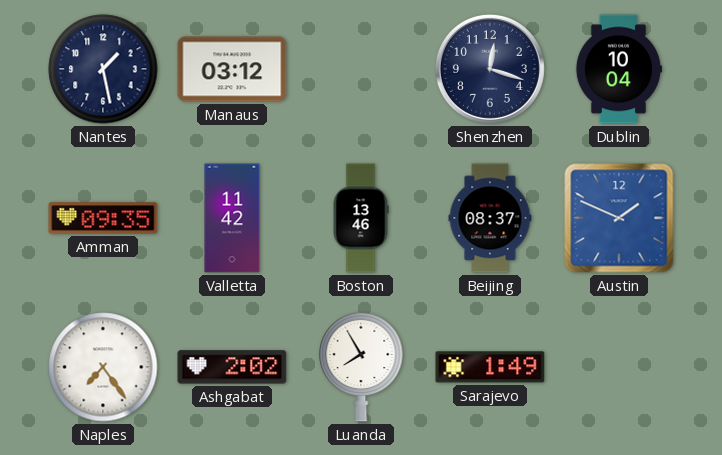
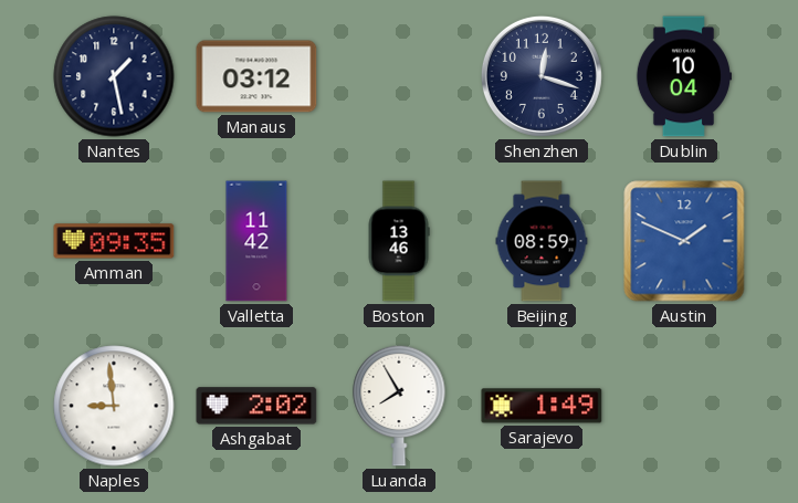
Beijing: 08:37 -> 08:59 (542, 241)
Naples: 7:24 -> 8:59 (114, 406)
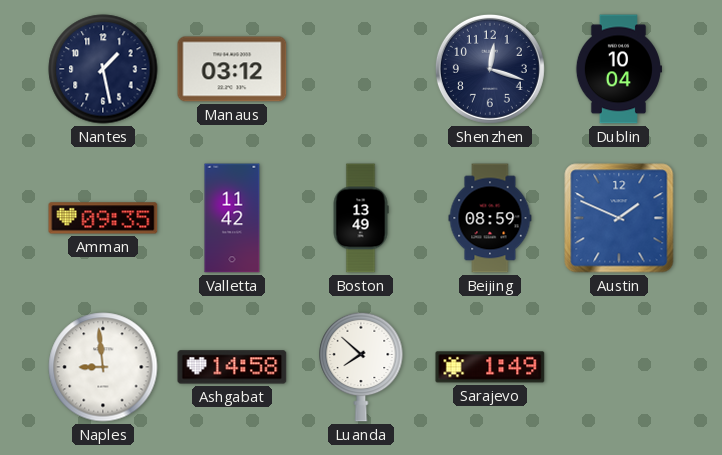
Boston: 13:46 -> 13:49 (361, 218)
Ashgabat: 2:02 -> 14:58 (232, 367)
Luanda: 7:55 -> 7:52 (361, 367)
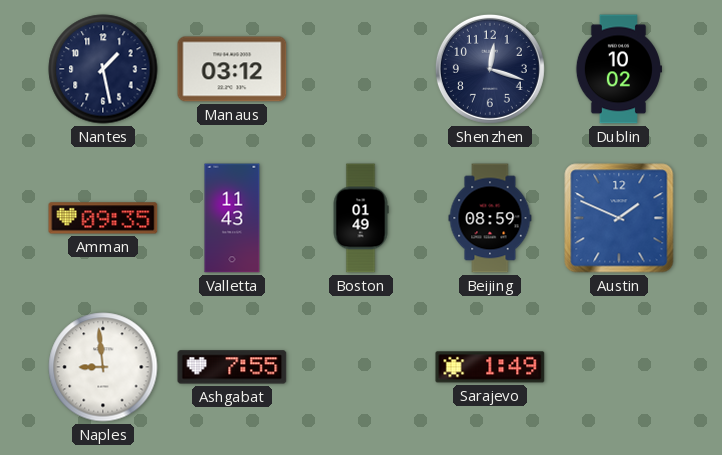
Dublin: 10:04 -> 10:02 (618, 69)
Valletta: 11:42 -> 11:43 (232, 218)
Boston: 13:49 -> 01:49 (361, 218)
Ashgabat: 14:58 -> 7:55 (232, 367)
Luanda: 7:52 -> none (361, 367)
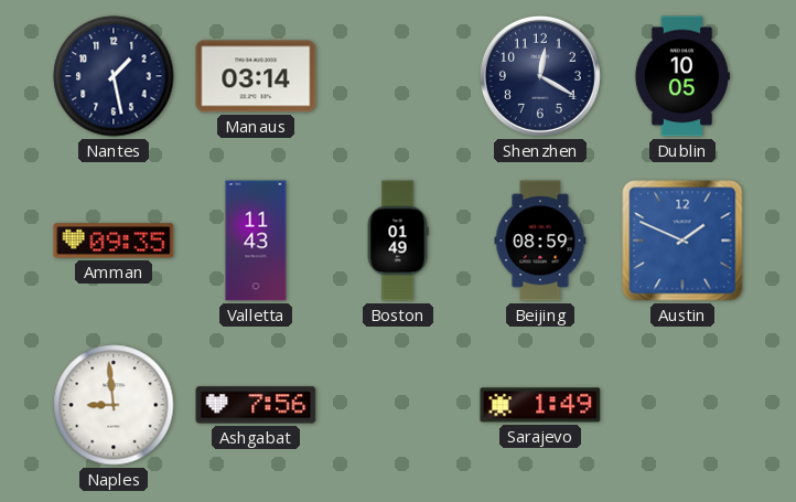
Manaus: 03:12 -> 03:14 (256, 76)
Shenzhen: 12:18 -> 12:20 (540, 76)
Dublin: 10:02 -> 10:05 (681, 76)
Ashgabat: 7:55 -> 7:56 (256, 405)
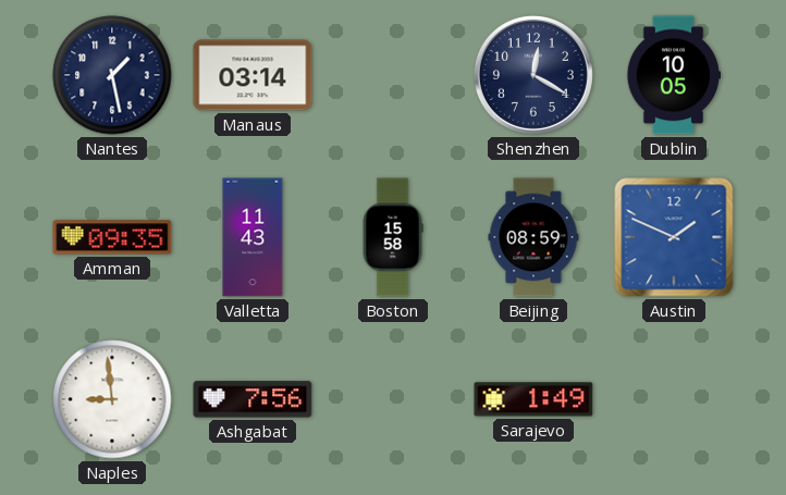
Boston: 01:49 -> 15:58 (393, 237)
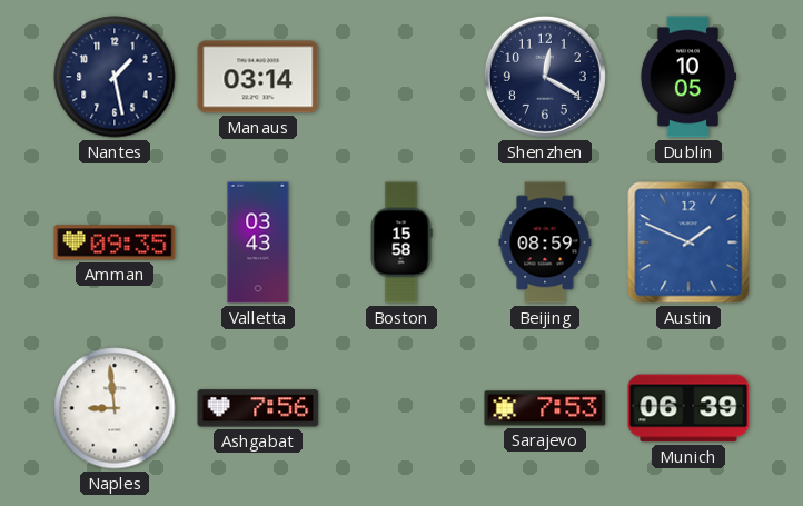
Valletta: 11:43 -> 03:43 (258, 242)
Sarajevo: 1:49 -> 7:53 (545, 408)
Munich: none -> 06:39 (688, 408)
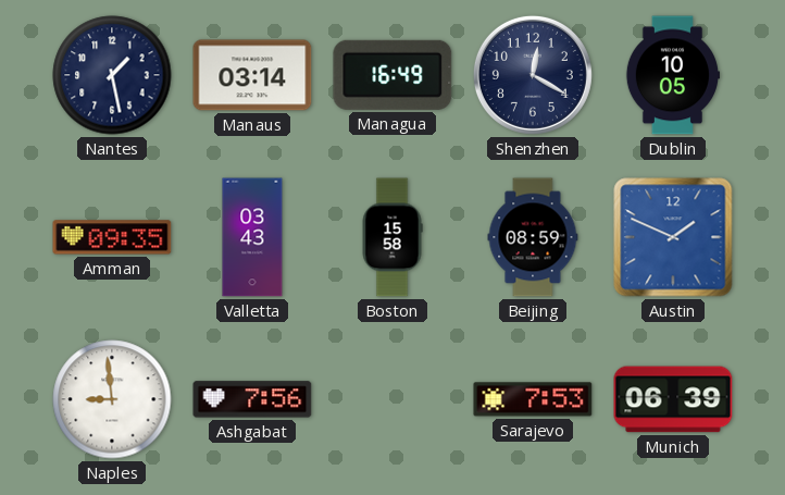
Managua: none -> 16:49 (392, 75)
